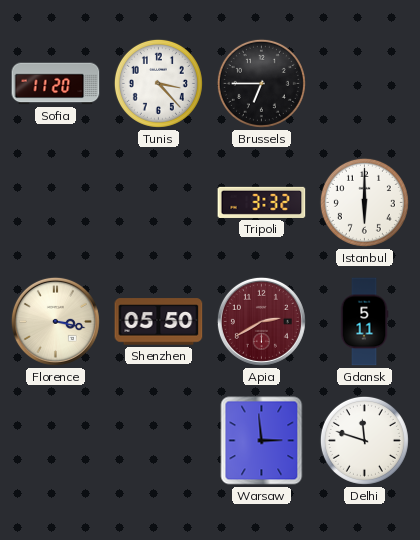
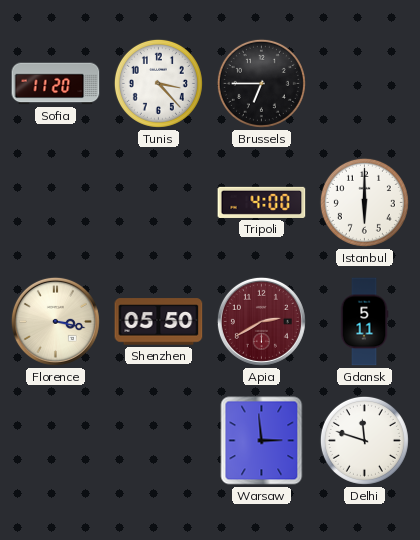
Tripoli: 3:32 -> 4:00 (262, 202)
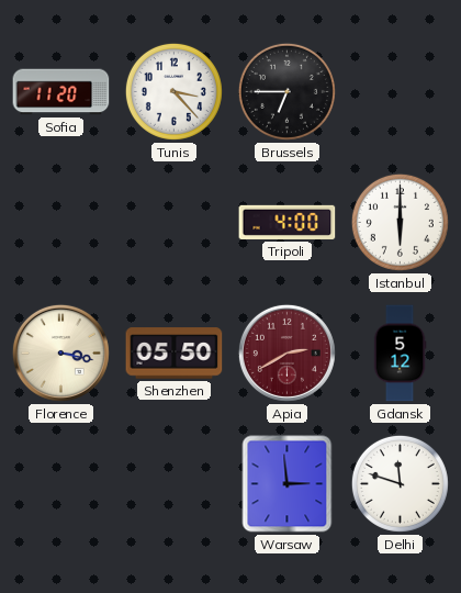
Gdansk: 5:11 -> 5:12 (400, 354)
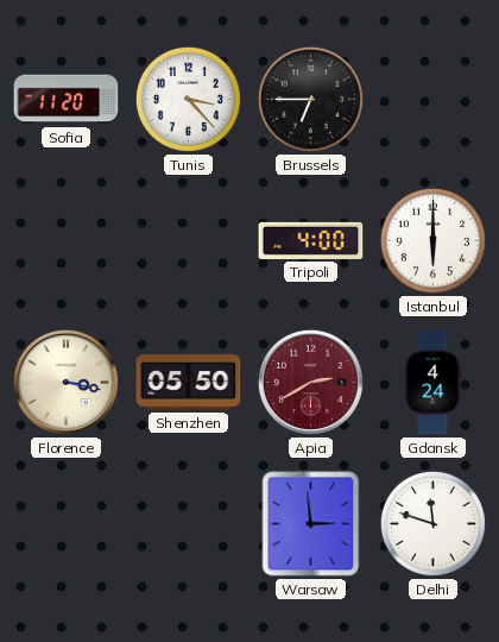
Gdansk: 5:12 -> 4:24 (432, 383)
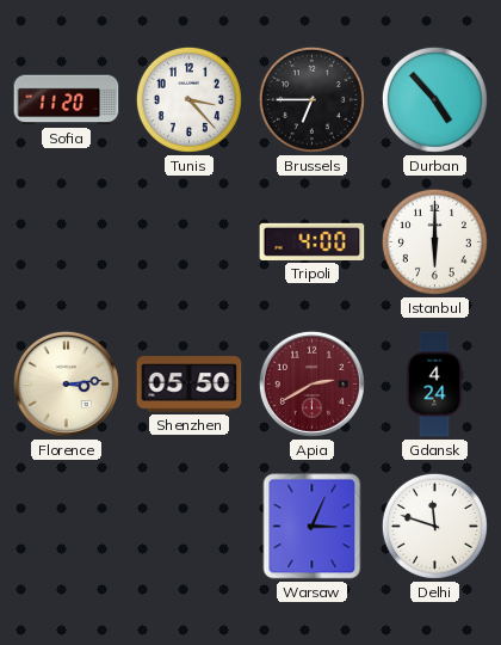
Durban: none -> 4:53 (434, 99)
Florence: 3:17 -> 3:14 (66, 383)
Warsaw: 2:59 -> 3:04 (313, 527)
